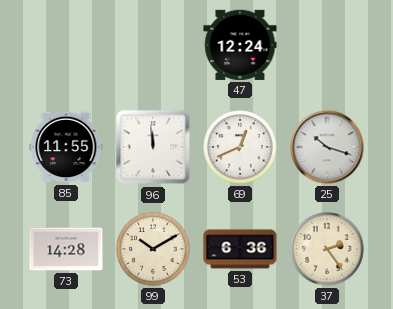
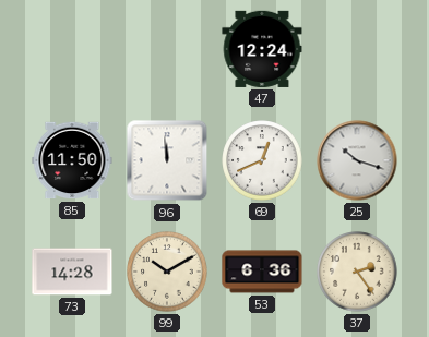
85: 11:55 -> 11:50 (72, 160)
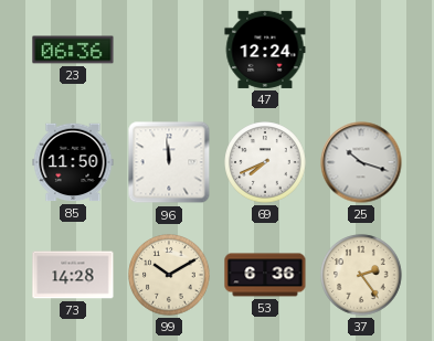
23: none -> 06:36 (73, 50)
69: 12:41 -> 7:41 (265, 162)
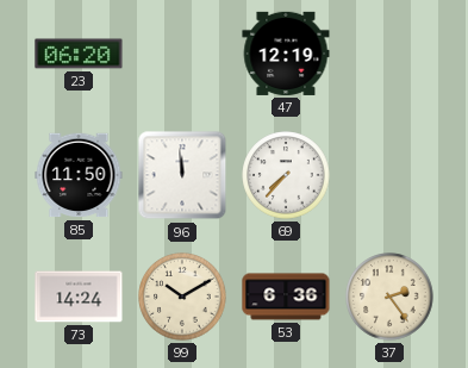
23: 06:36 -> 06:20 (79, 54)
47: 12:24 -> 12:19 (286, 54)
69: 7:41 -> 7:37 (286, 175)
25: 10:18 -> none (361, 162)
73: 14:28 -> 14:24 (79, 297)
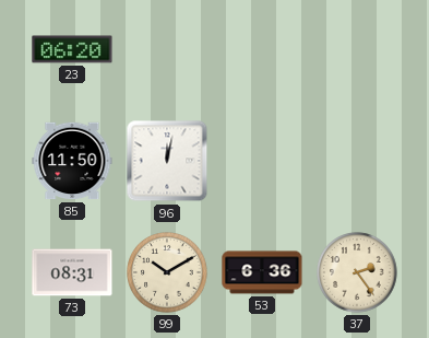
47: 12:19 -> none (286, 54)
96: 11:59 -> 12:02 (167, 161)
69: 7:37 -> none (286, 175)
73: 14:24 -> 08:31 (72, 272)
